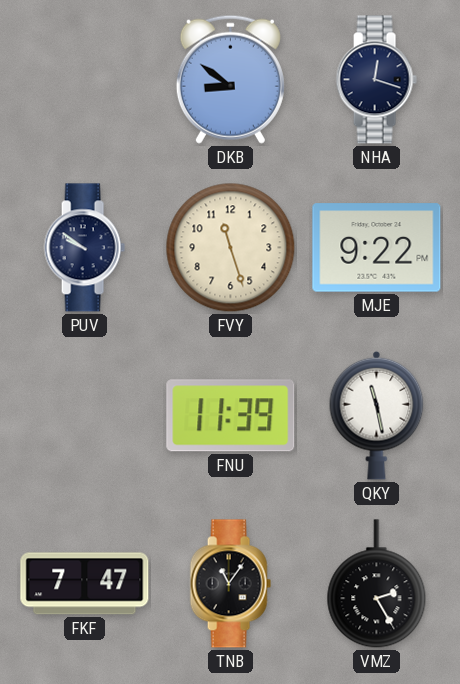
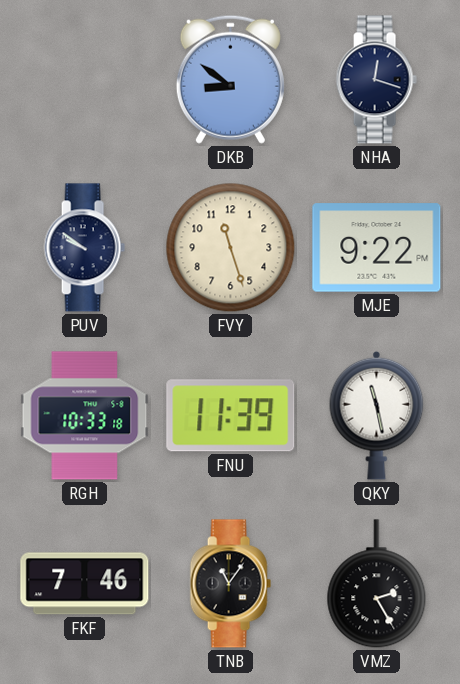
RGH: none -> 10:33 (85, 416)
FKF: 7:47 -> 7:46 (85, 584)
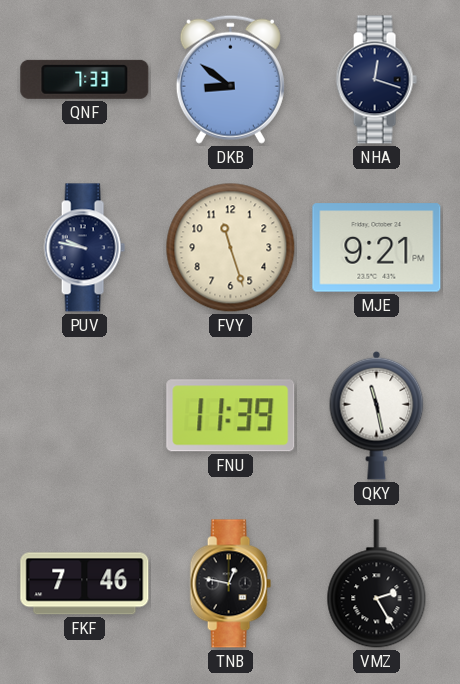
QNF: none -> 7:33 (85, 79)
PUV: 9:51 -> 9:47 (84, 248)
MJE: 9:22 -> 9:21 (377, 248)
RGH: 10:33 -> none (85, 416)
TNB: 11:06 -> 12:47 (230, 584)
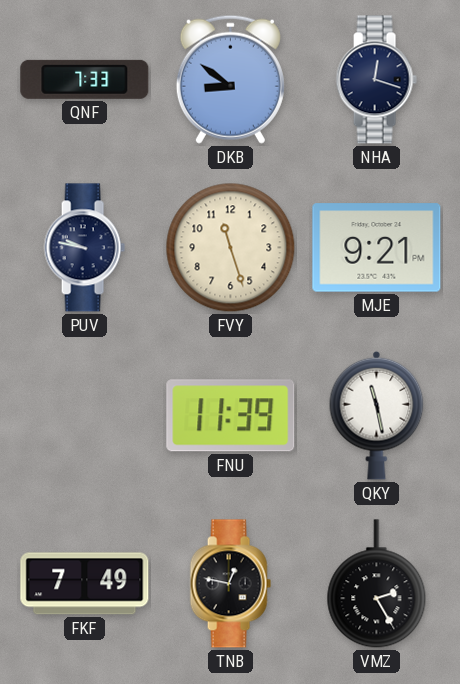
FKF: 7:46 -> 7:49 (85, 584)
